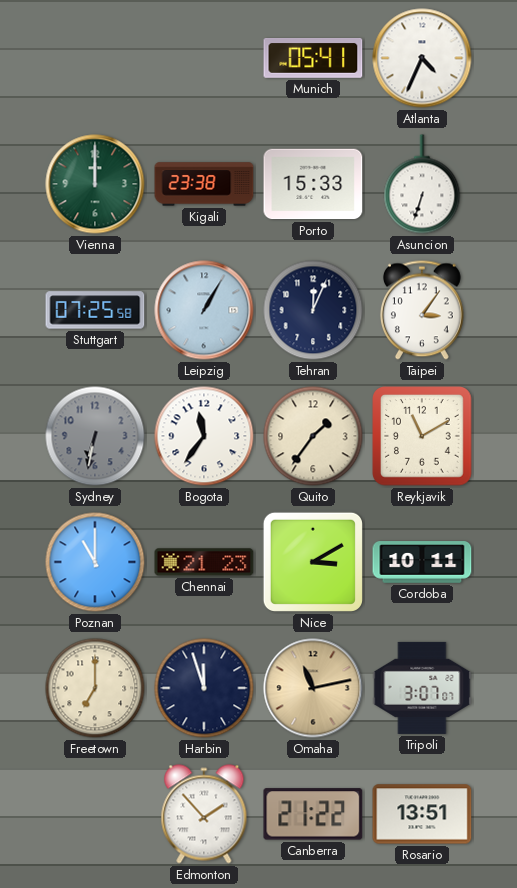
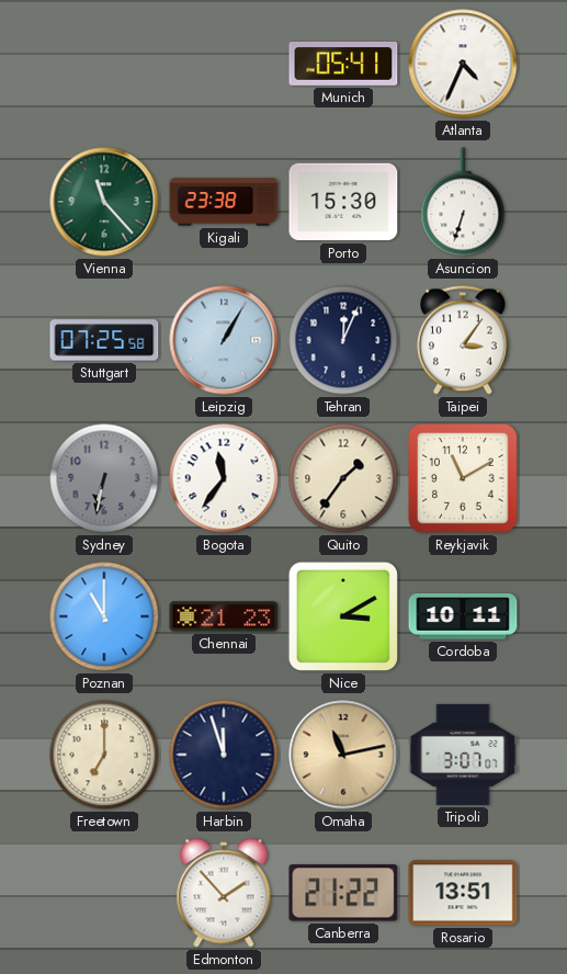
Vienna: 12:00 -> 11:23 (104, 202)
Porto: 15:33 -> 15:30 (343, 202)
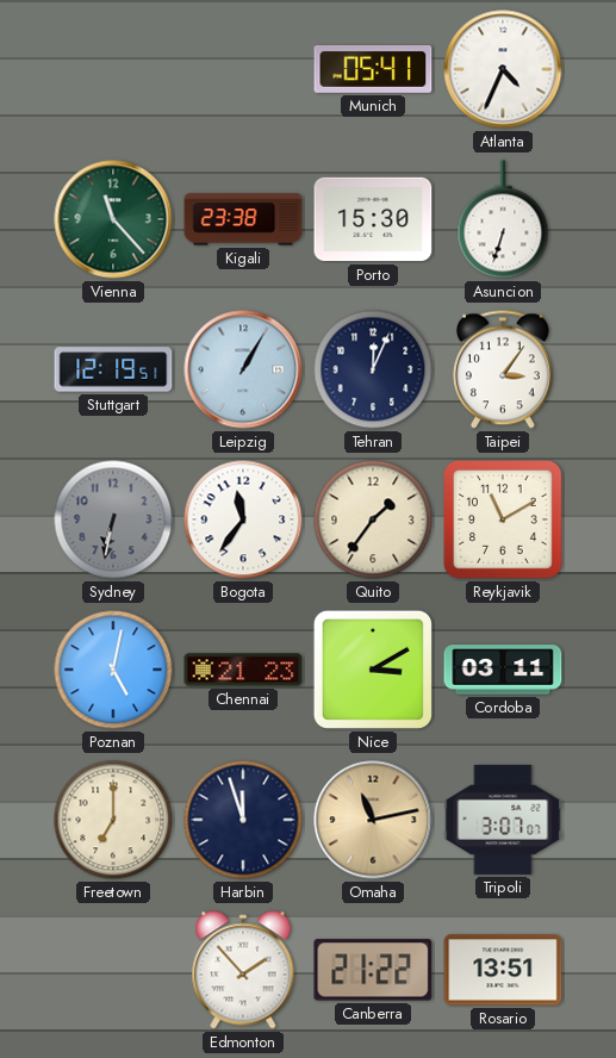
Stuttgart: 07:25 -> 12:19 (113, 369)
Poznan: 11:00 -> 5:02 (113, 670)
Cordoba: 10:11 -> 03:11 (503, 670)
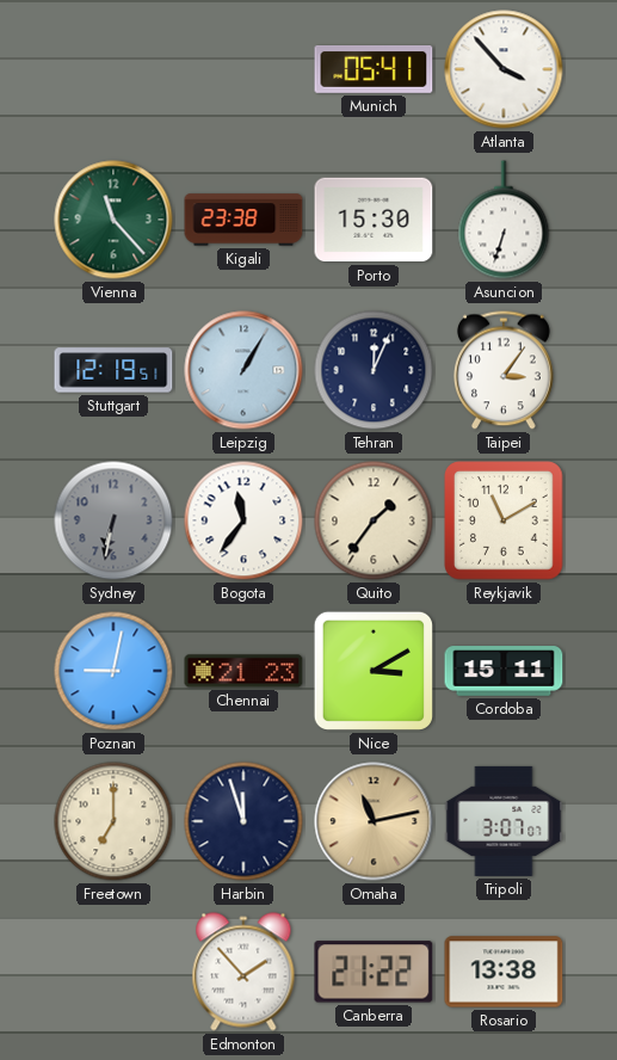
Atlanta: 4:34 -> 3:53 (504, 69)
Poznan: 5:02 -> 9:02 (113, 671)
Cordoba: 03:11 -> 15:11 (504, 671)
Rosario: 13:51 -> 13:38 (504, 972)
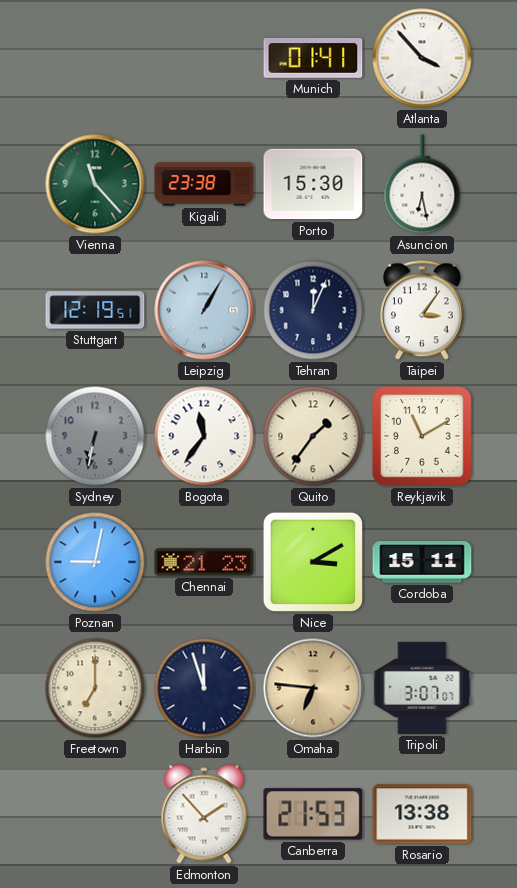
Munich: 05:41 -> 01:41 (313, 59)
Asuncion: 6:33 -> 6:28 (422, 184)
Omaha: 11:13 -> 6:46 (313, 688)
Canberra: 21:22 -> 21:53 (313, 814)
